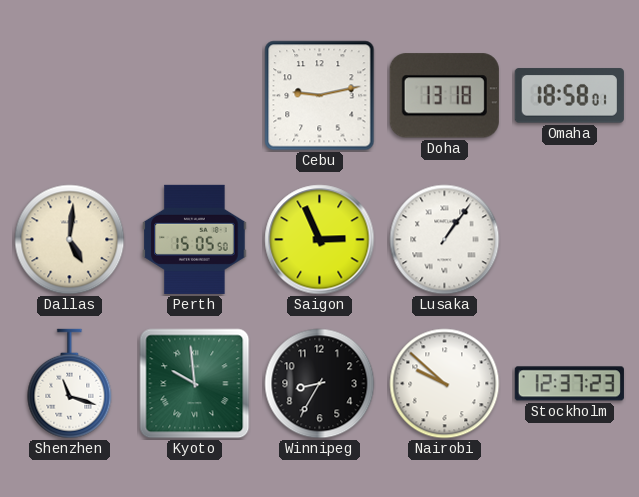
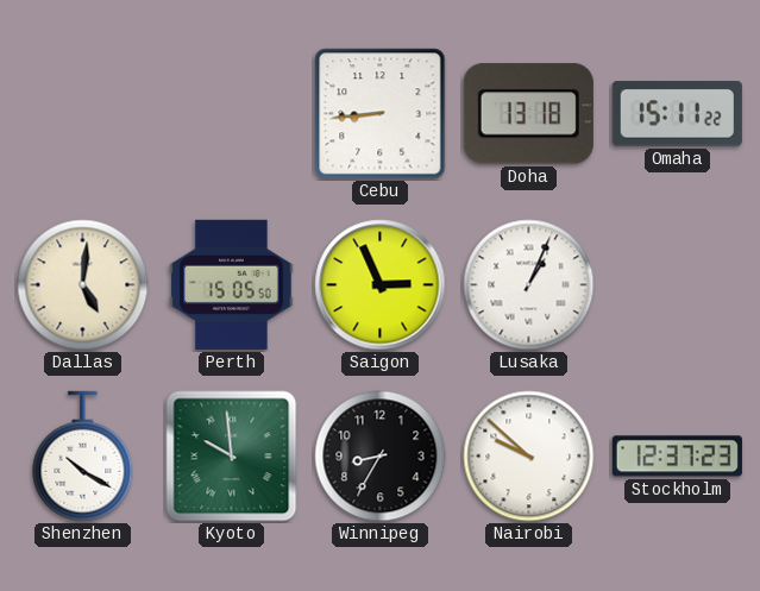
Cebu: 9:13 -> 8:44 (381, 114)
Omaha: 18:58 -> 15:11 (677, 114)
Lusaka: 1:06 -> 1:04 (529, 285)
Shenzhen: 11:18 -> 10:20 (83, 457)
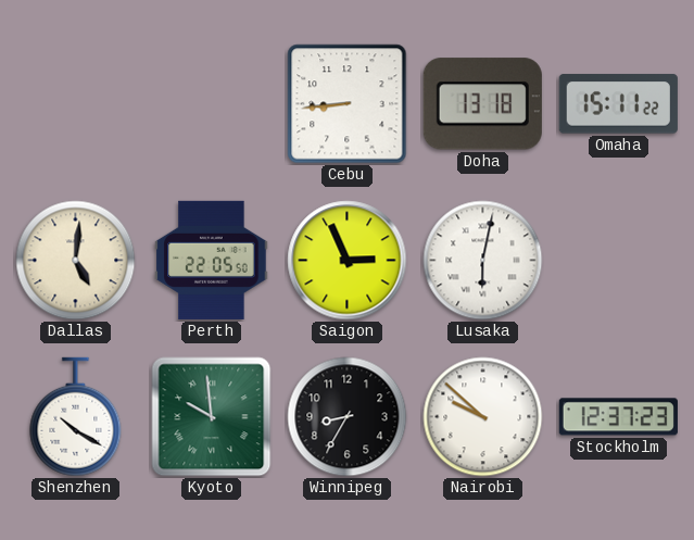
Perth: 15:05 -> 22:05 (212, 260)
Lusaka: 1:04 -> 6:02 (483, 261)
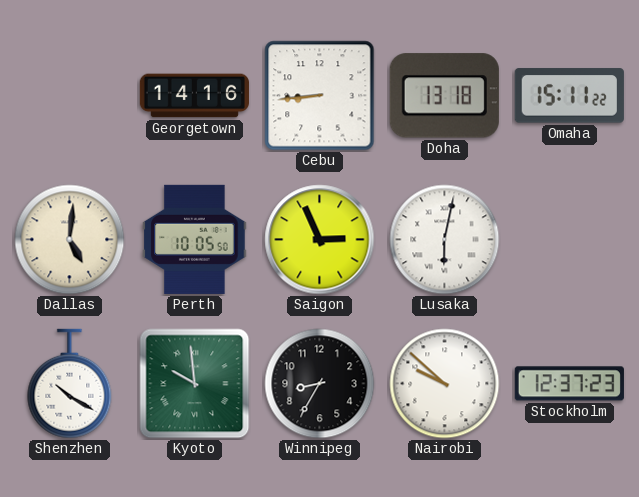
Georgetown: none -> 14:16 (194, 96)
Perth: 22:05 -> 10:05 (195, 239)
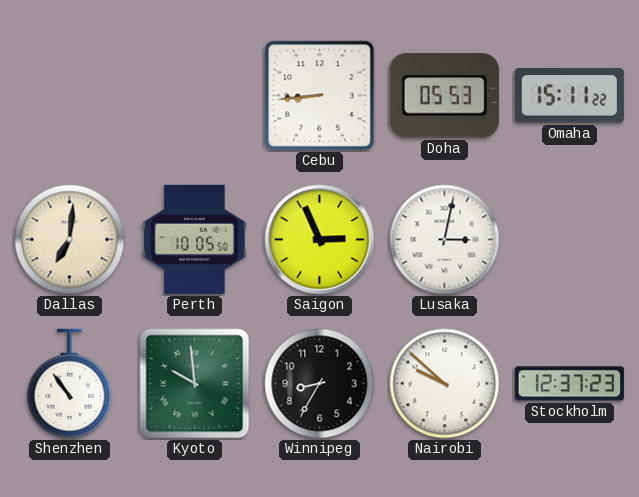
Georgetown: 14:16 -> none (194, 96)
Doha: 13:18 -> 05:53 (444, 96)
Dallas: 5:01 -> 7:01 (70, 240)
Lusaka: 6:02 -> 3:02 (445, 240)
Shenzhen: 10:20 -> 10:54 (70, 384)
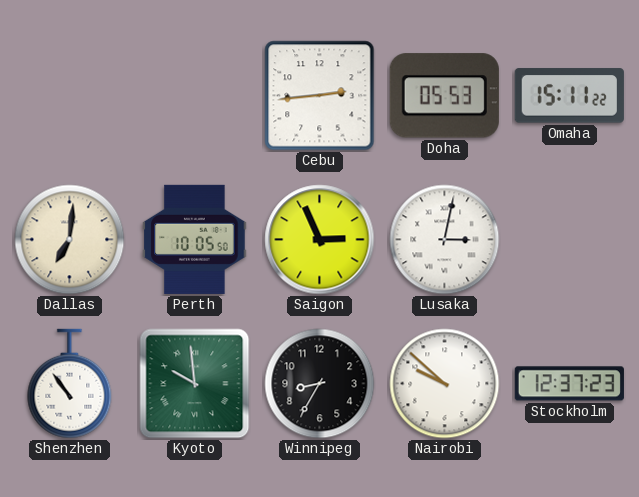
Cebu: 8:44 -> 2:44 (320, 96)
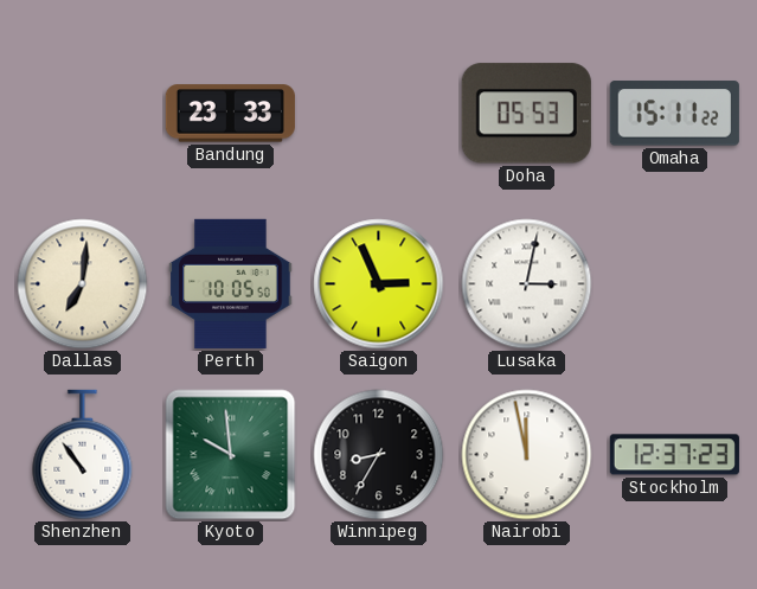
Bandung: none -> 23:33 (230, 114)
Cebu: 2:44 -> none (320, 96)
Nairobi: 9:52 -> 11:58 (527, 455)
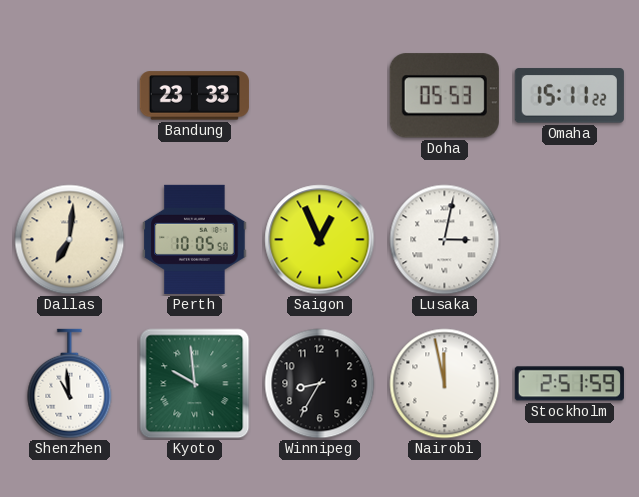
Saigon: 2:56 -> 12:56 (320, 240)
Shenzhen: 10:54 -> 10:59 (70, 384)
Stockholm: 12:37 -> 2:51 (569, 384)
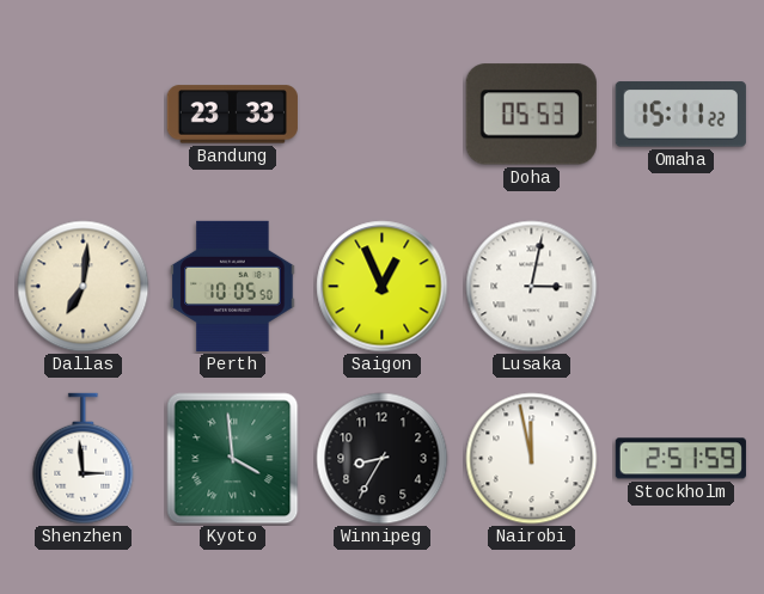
Shenzhen: 10:59 -> 2:59 (84, 459)
Kyoto: 9:59 -> 3:59 (233, 459)
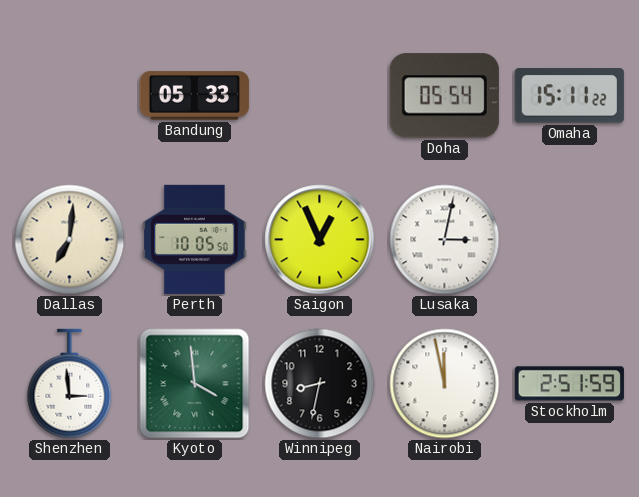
Bandung: 23:33 -> 05:33 (194, 96)
Doha: 05:53 -> 05:54 (444, 96)
Winnipeg: 8:35 -> 8:32 (320, 384)
